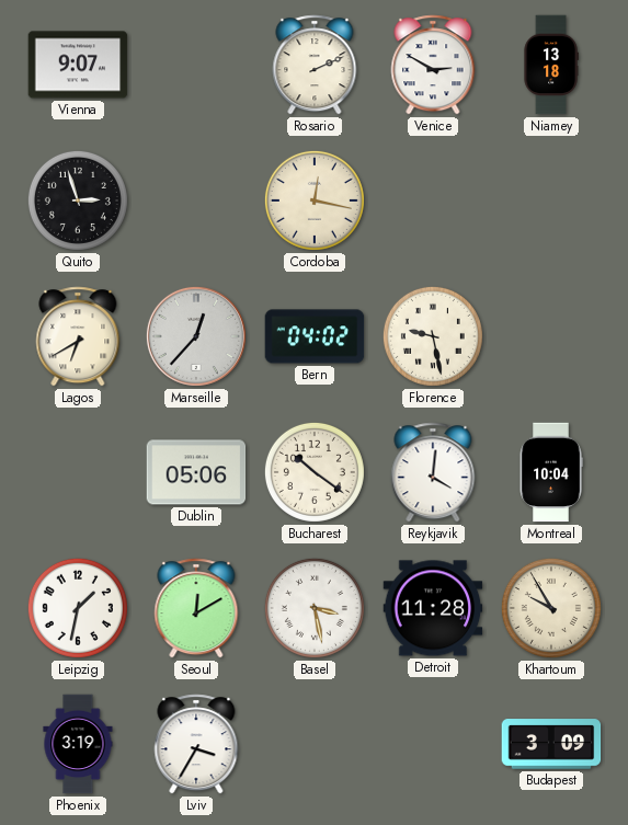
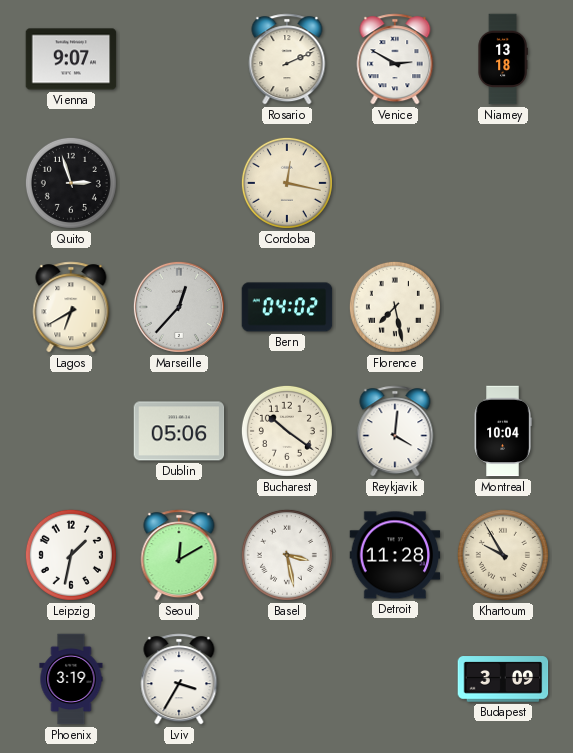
Florence: 9:28 -> 7:28 (395, 307)
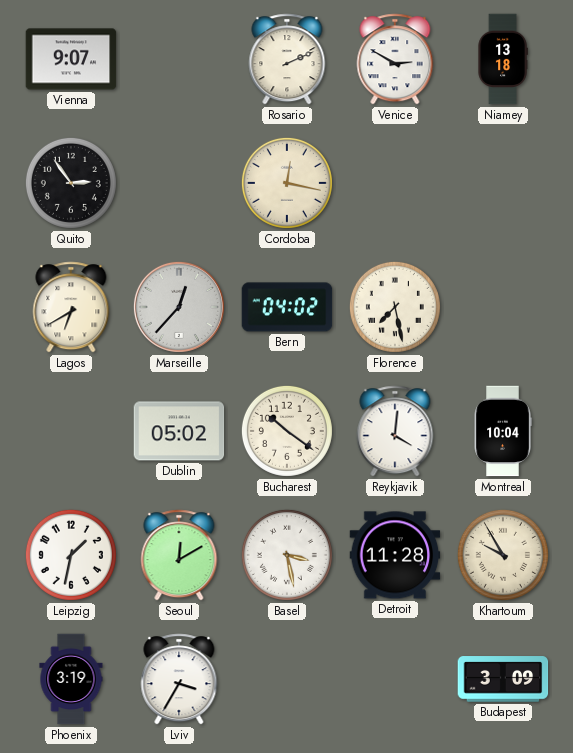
Quito: 2:57 -> 2:54 (71, 183)
Dublin: 05:06 -> 05:02 (179, 431)
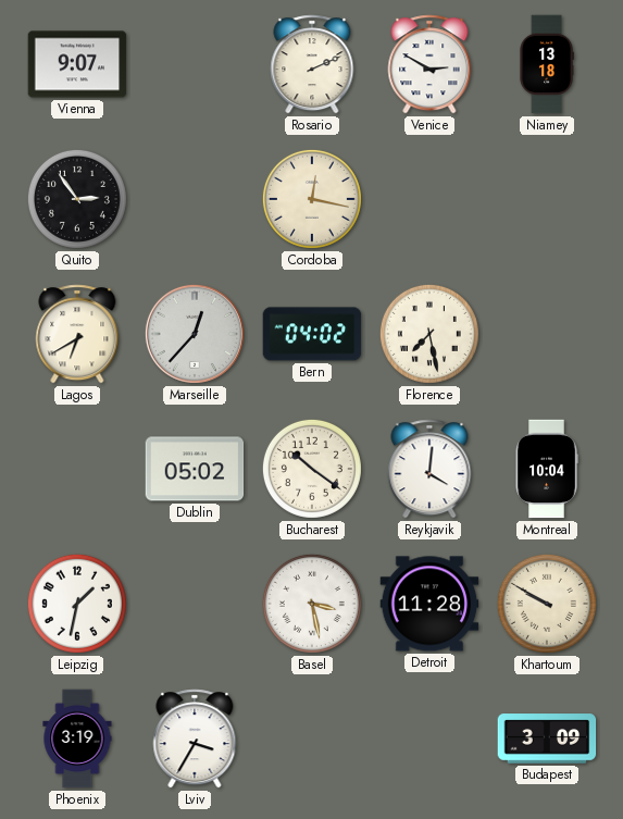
Seoul: 12:10 -> none (179, 555)
Khartoum: 9:55 -> 9:50 (547, 604)
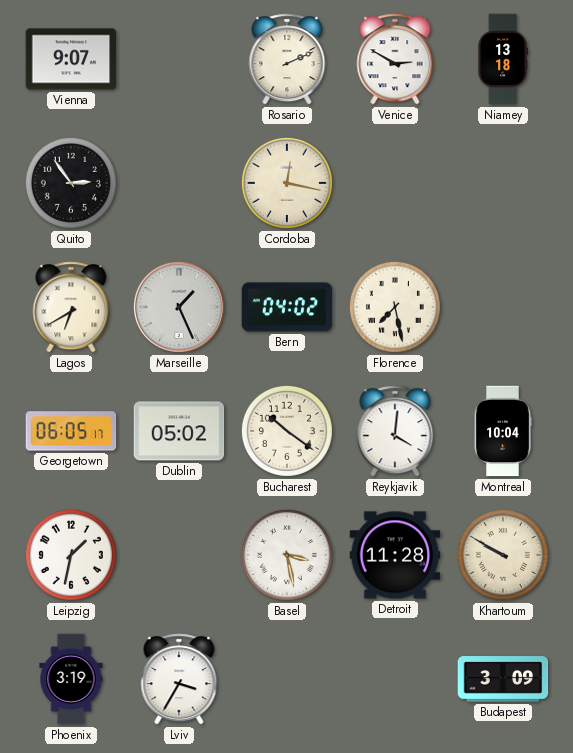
Marseille: 12:37 -> 1:26 (179, 307)
Georgetown: none -> 06:05 (71, 431)
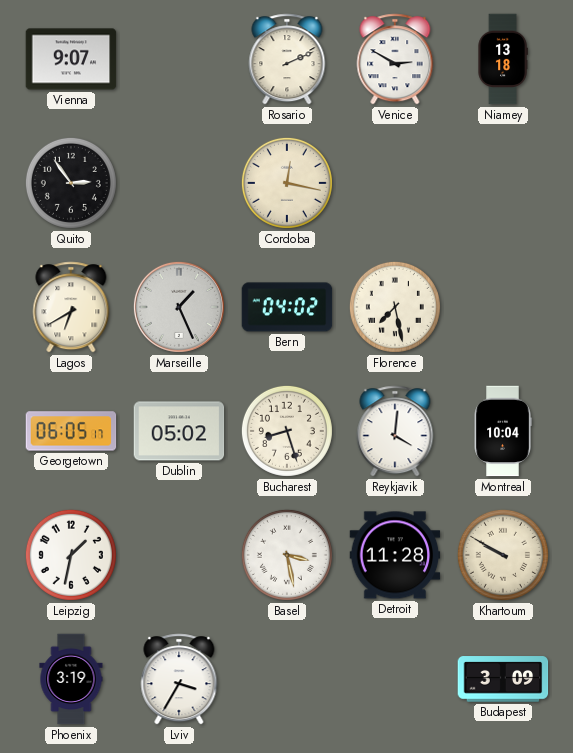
Bucharest: 10:21 -> 8:27 (287, 431)
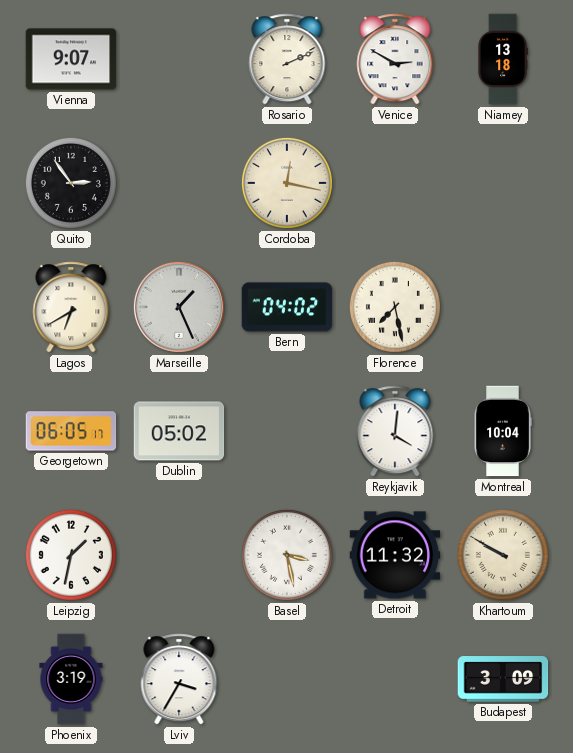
Bucharest: 8:27 -> none (287, 431)
Detroit: 11:28 -> 11:32 (395, 555)
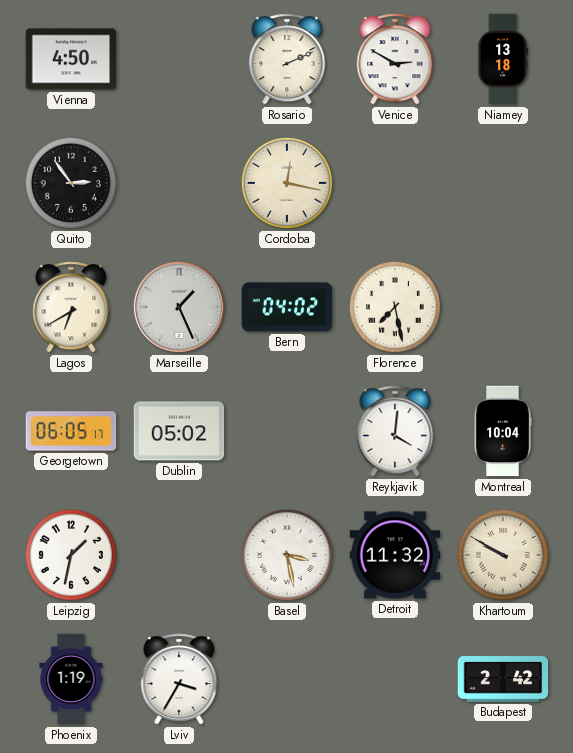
Vienna: 9:07 -> 4:50 (71, 59)
Phoenix: 3:19 -> 1:19 (71, 679)
Budapest: 3:09 -> 2:42 (503, 679)
